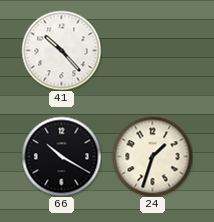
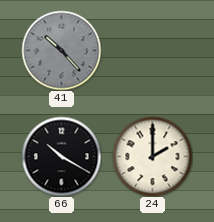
41 dial: white -> grey (61, 50)
24: 1:33 -> 2:00 (152, 156)
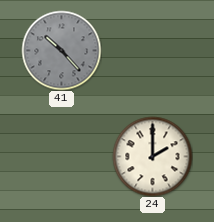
66: 10:20 -> none (61, 156)
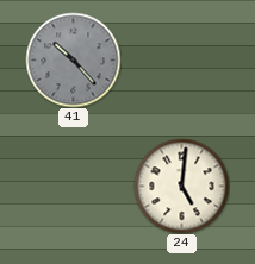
24: 2:00 -> 5:01 (181, 186)
